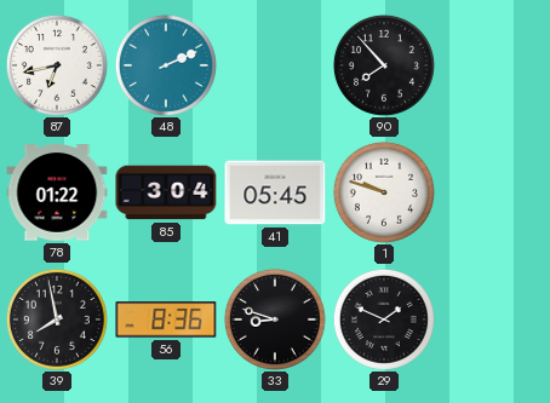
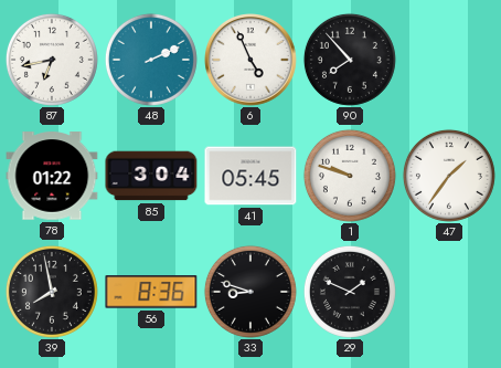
6: none -> 4:56 (252, 61)
47: none -> 1:36 (449, 176)
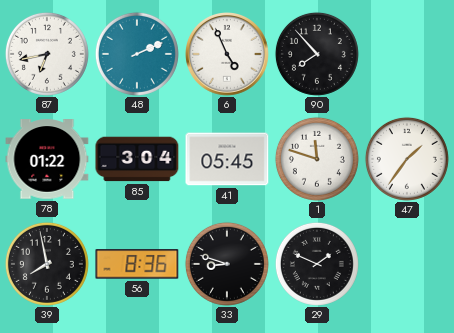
1: 9:48 -> 11:48 (317, 159)
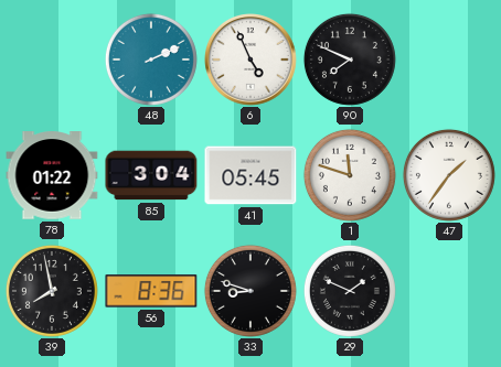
87: 6:43 -> none (47, 54)
90: 7:53 -> 7:49 (350, 60)
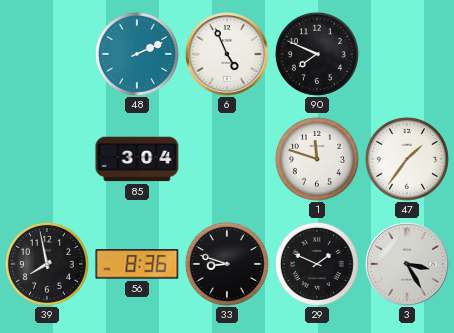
78: 01:22 -> none (52, 175)
41: 05:45 -> none (250, 175)
3: none -> 3:25 (408, 265)
